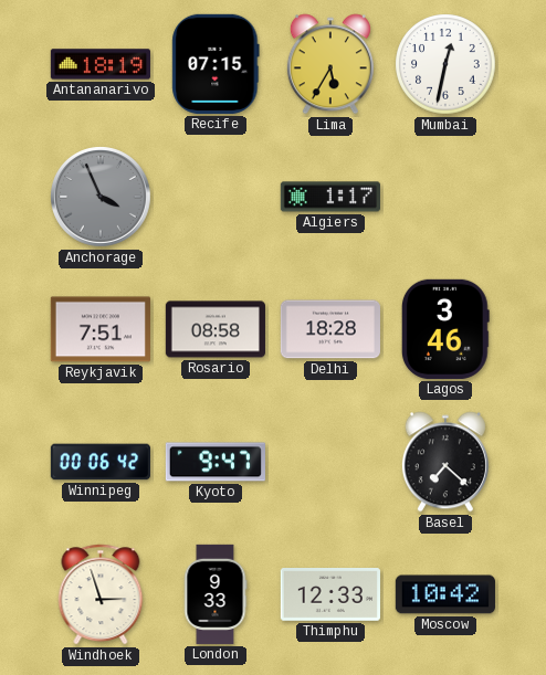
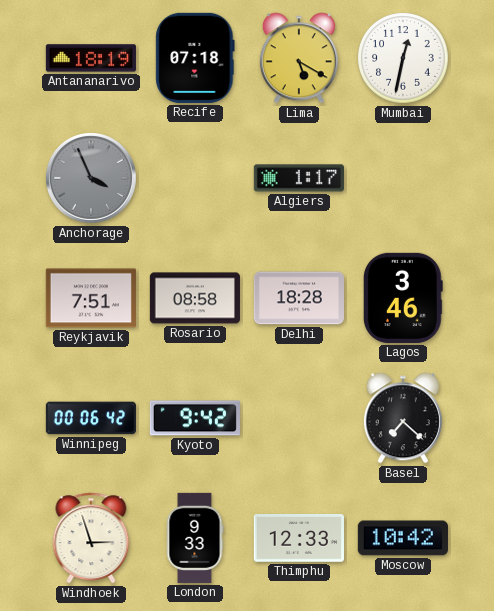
Recife: 07:15 -> 07:18 (195, 58)
Lima: 5:35 -> 5:20 (299, 58)
Kyoto: 9:47 -> 9:42 (195, 418)
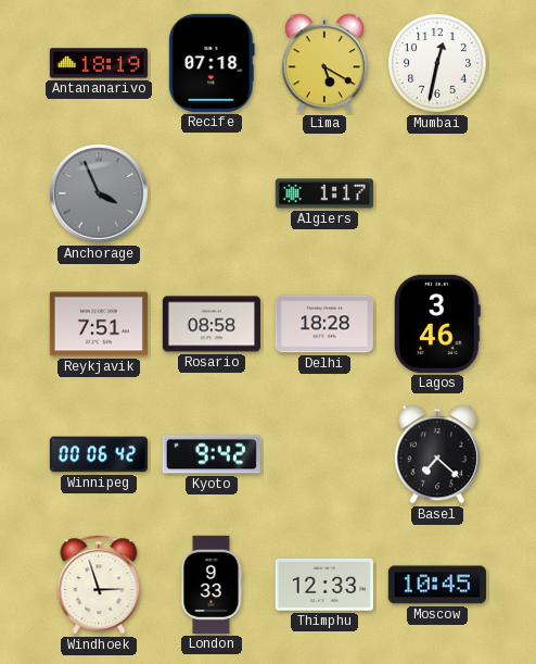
Moscow: 10:42 -> 10:45 (437, 585)
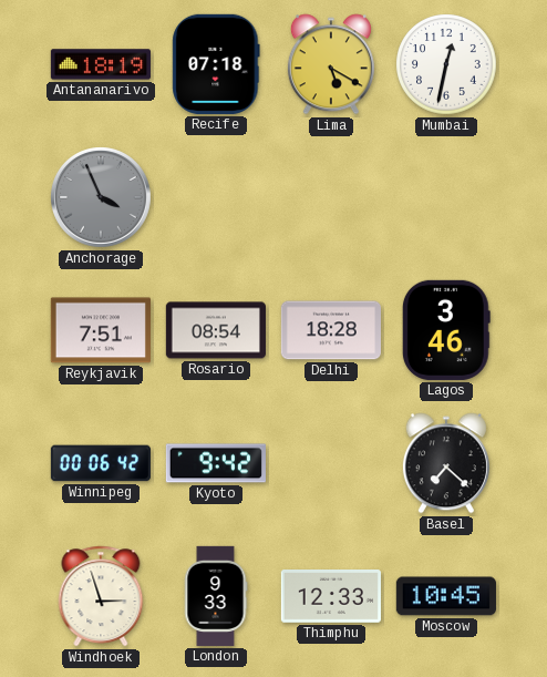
Algiers: 1:17 -> none (324, 193)
Rosario: 08:58 -> 08:54 (216, 330)
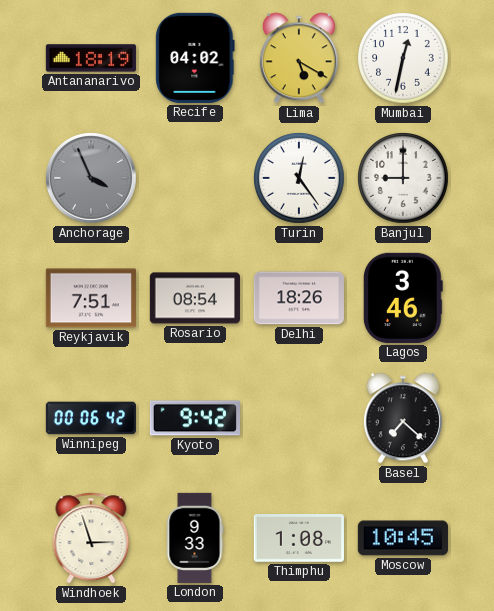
Recife: 07:18 -> 04:02 (195, 58)
Turin: none -> 12:24 (299, 178)
Banjul: none -> 9:00 (403, 178)
Delhi: 18:28 -> 18:26 (299, 298)
Thimphu: 12:33 -> 1:08 (299, 539)
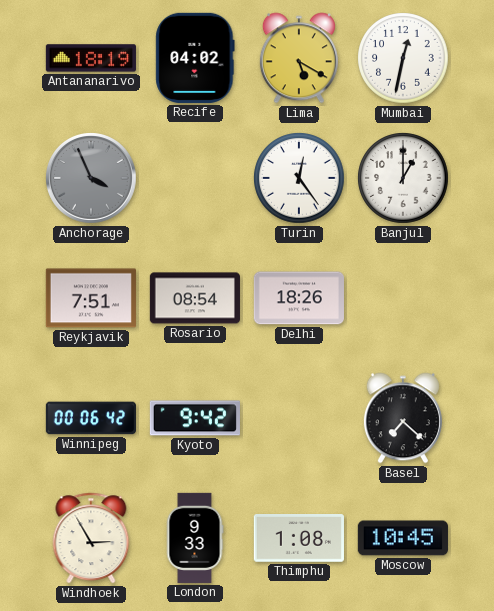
Banjul: 9:00 -> 1:00 (403, 178)
Lagos: 3:46 -> none (403, 298)
Windhoek: 2:57 -> 2:55 (91, 538)
